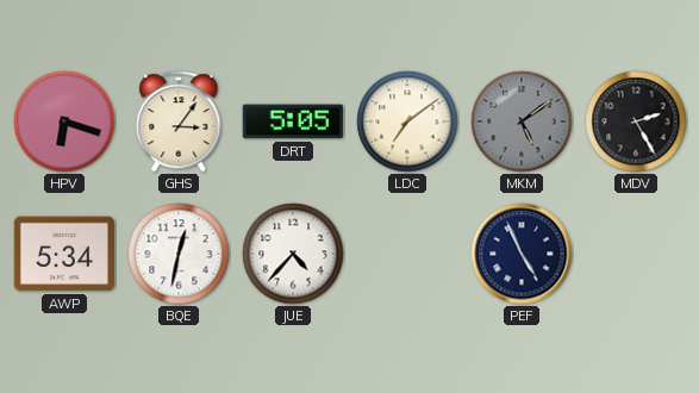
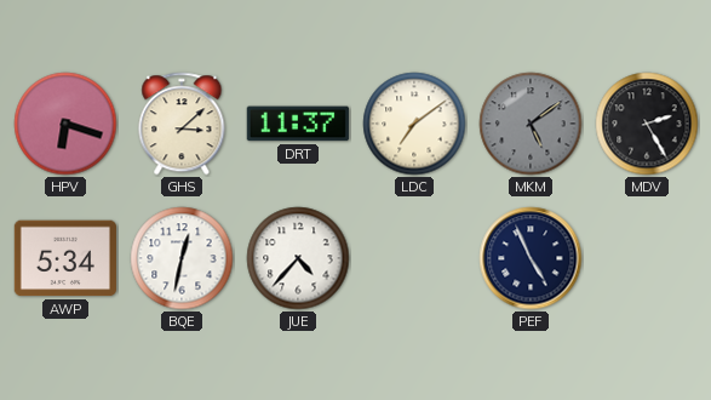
GHS: 3:06 -> 3:08 (182, 124)
DRT: 5:05 -> 11:37 (298, 124)
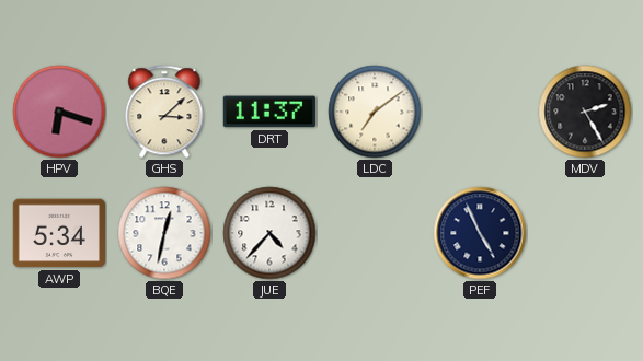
MKM: 5:09 -> none (531, 124)
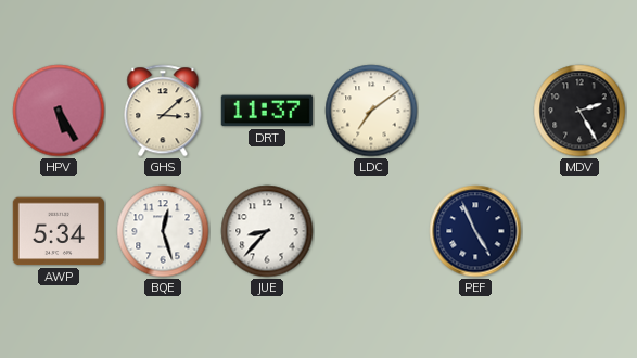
HPV: 6:18 -> 5:25 (59, 111)
BQE: 12:32 -> 12:27 (163, 231)
JUE: 4:37 -> 8:37 (267, 231)
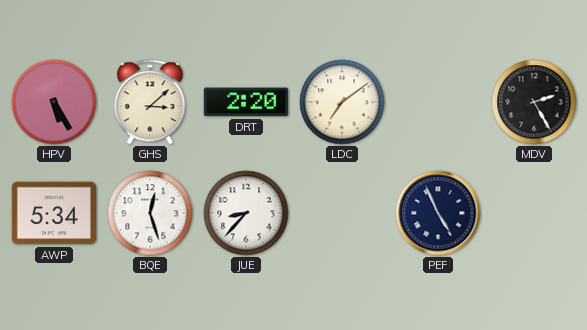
DRT: 11:37 -> 2:20 (246, 102)
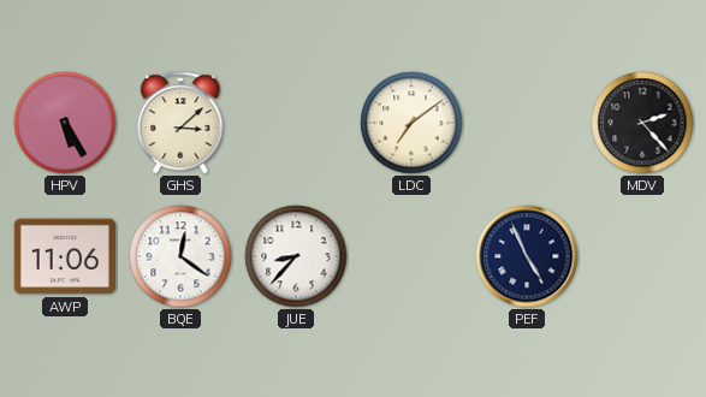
DRT: 2:20 -> none (246, 102)
MDV: 2:25 -> 2:23 (642, 123)
AWP: 5:34 -> 11:06 (65, 256)
BQE: 12:27 -> 12:21 (180, 256)
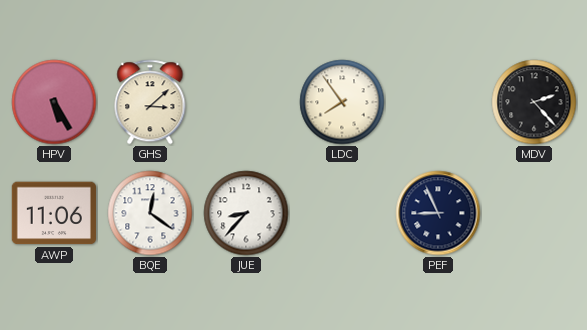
LDC: 7:09 -> 7:54 (342, 102)
PEF: 4:56 -> 8:56 (438, 213)
